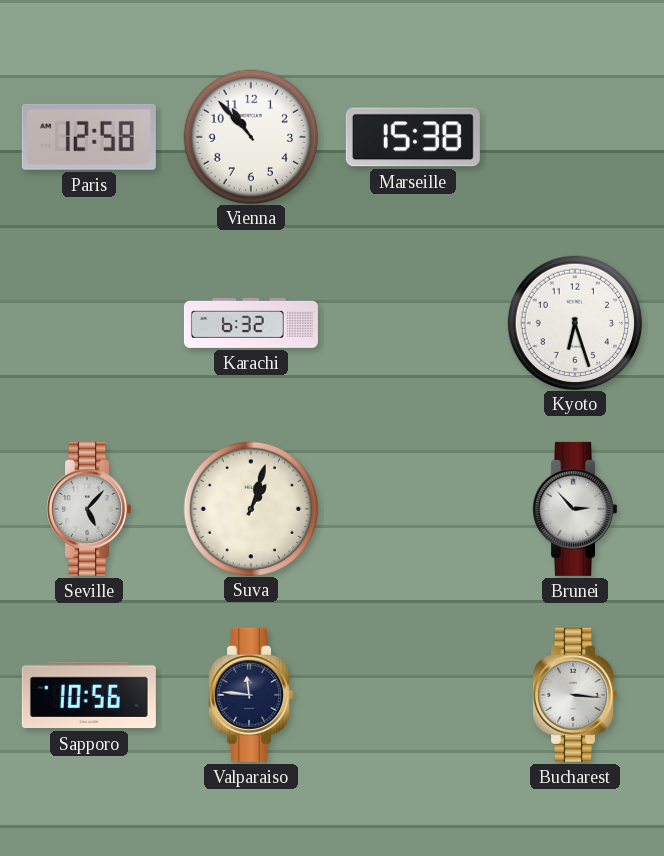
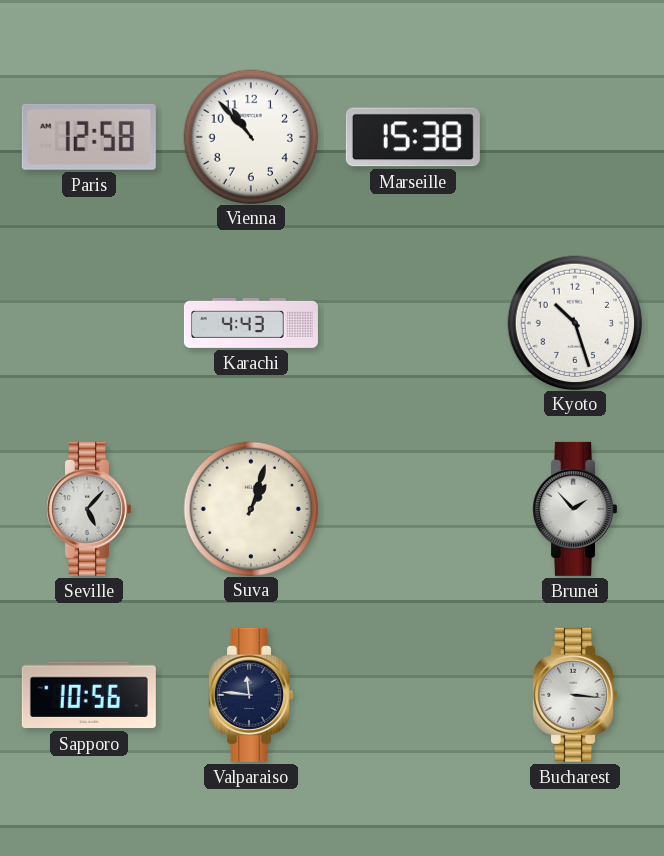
Karachi: 6:32 -> 4:43 (251, 323)
Kyoto: 6:27 -> 10:27 (574, 322)
Brunei: 2:53 -> 1:53 (575, 509)
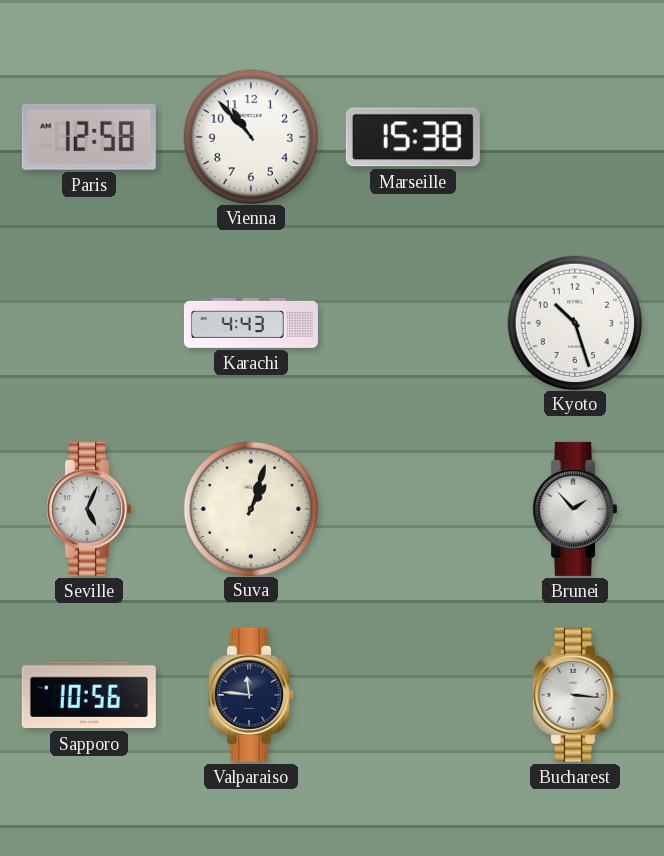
Seville: 5:07 -> 5:04 (89, 509)
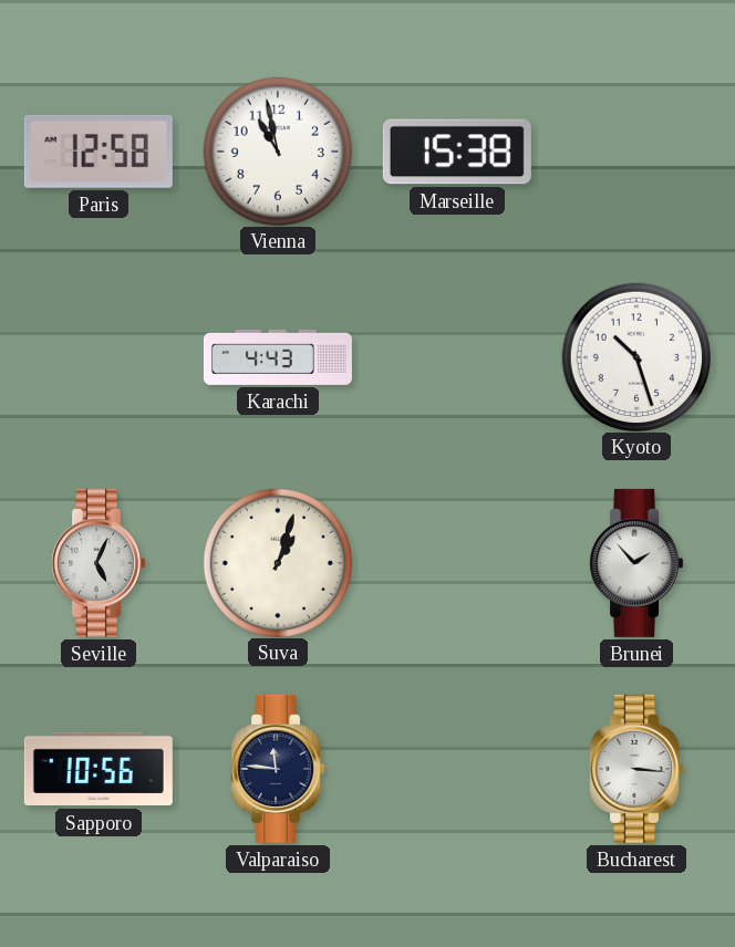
Vienna: 10:53 -> 10:58 (277, 150)
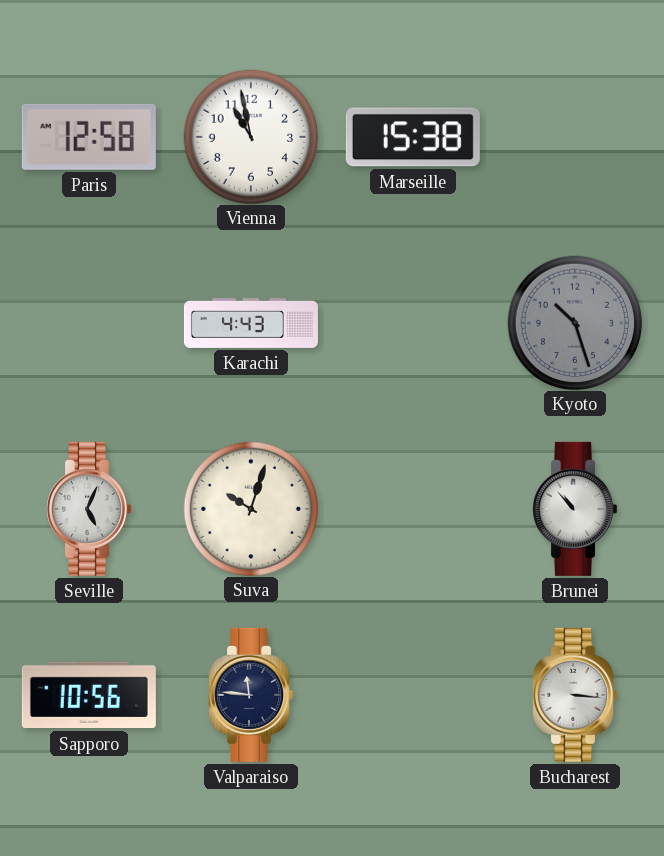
Kyoto dial: white -> grey (574, 322)
Suva: 1:03 -> 10:03 (250, 508)
Brunei: 1:53 -> 10:53 (575, 509)
